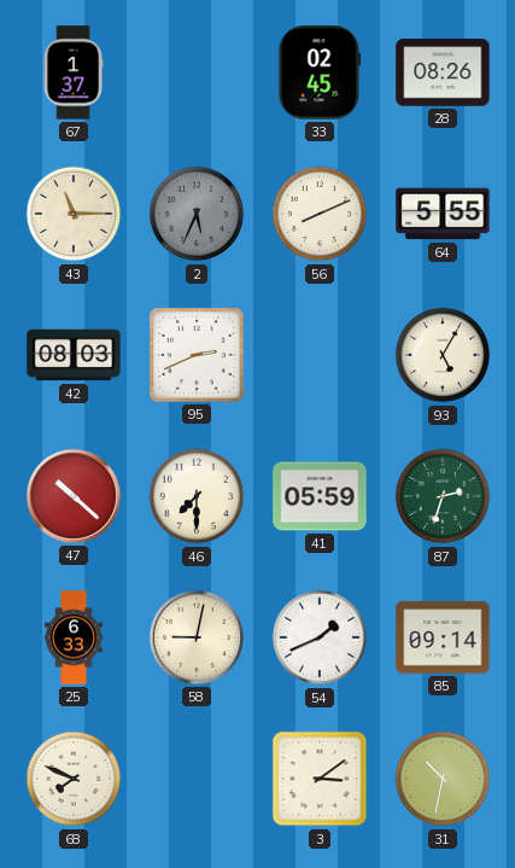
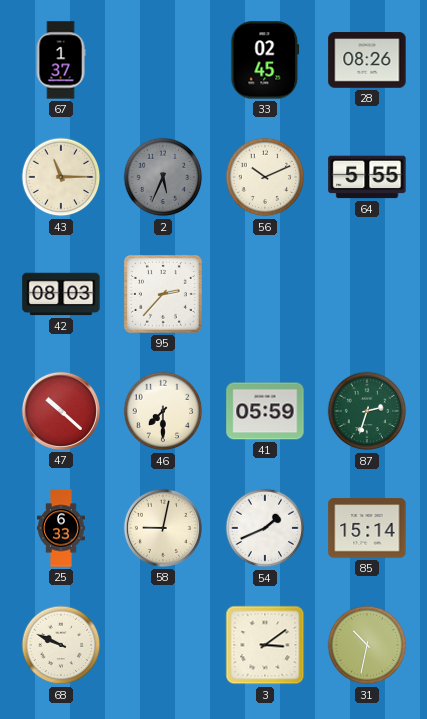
56: 8:11 -> 10:11 (265, 177)
95: 2:41 -> 2:37 (163, 294)
93: 5:05 -> none (443, 355)
85: 09:14 -> 15:14 (367, 528)
68: 7:49 -> 9:49 (61, 645)
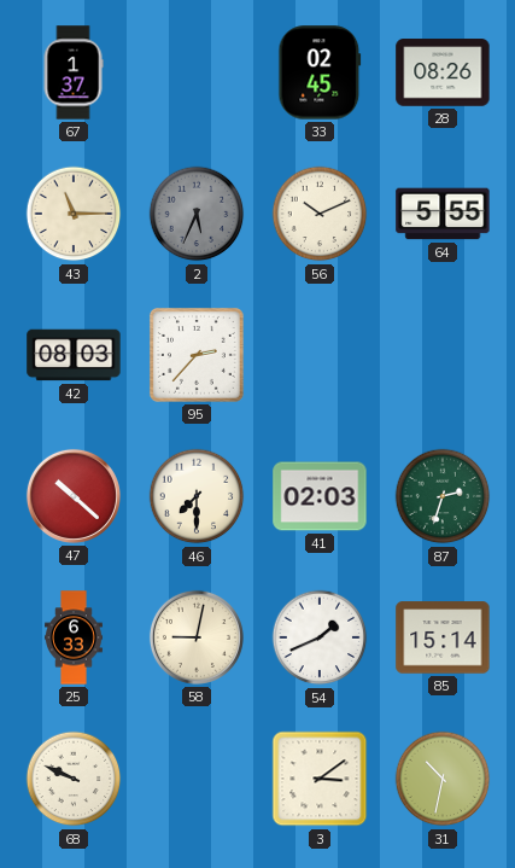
41: 05:59 -> 02:03 (320, 496)
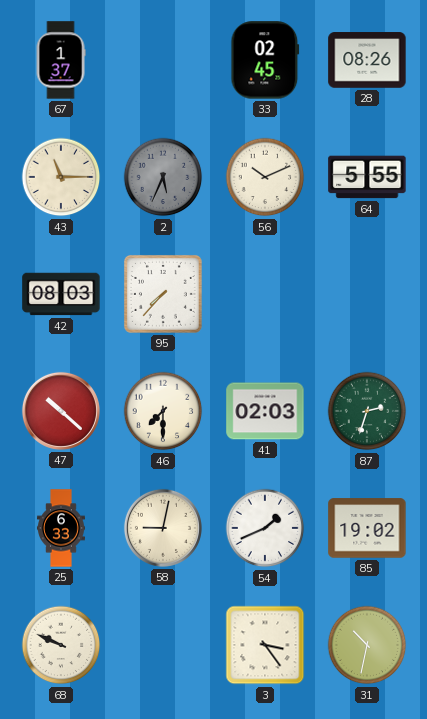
95: 2:37 -> 7:37 (163, 294)
85: 15:14 -> 19:02 (367, 528)
3: 3:09 -> 3:24 (265, 645)
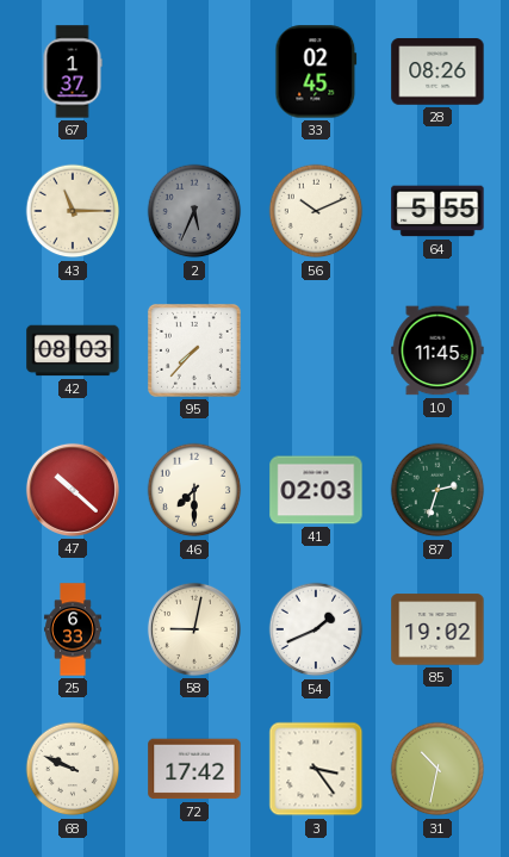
10: none -> 11:45 (437, 350)
72: none -> 17:42 (194, 769)
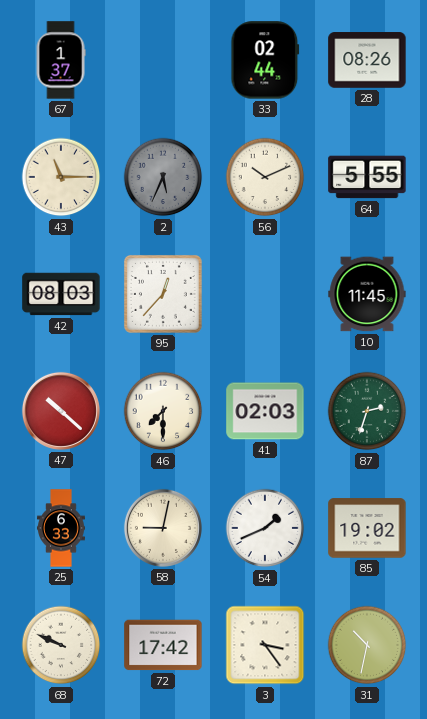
33: 02:45 -> 02:44 (265, 60)
95: 7:37 -> 12:37 (163, 294)
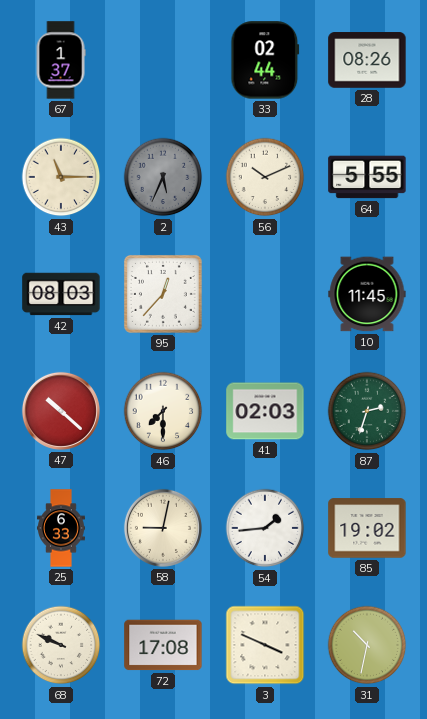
54: 1:41 -> 1:44 (265, 528)
72: 17:42 -> 17:08 (163, 645)
3: 3:24 -> 3:49 (265, 645)
